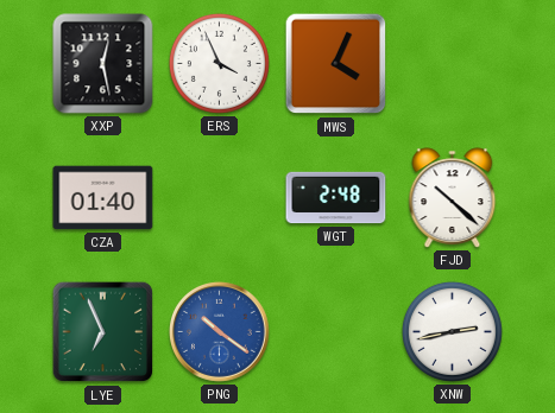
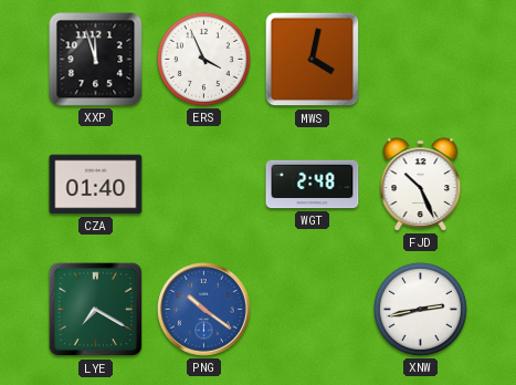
XXP: 12:28 -> 11:57 (96, 60)
MWS: 4:04 -> 4:02 (313, 60)
FJD: 10:22 -> 10:26 (421, 185)
LYE: 6:56 -> 7:20 (96, 310)
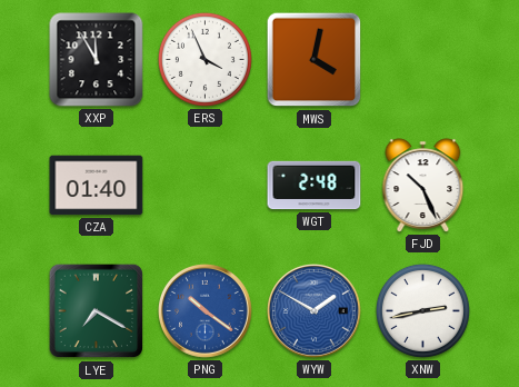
XXP: 11:57 -> 11:55 (97, 60)
WYW: none -> 1:50 (315, 311)
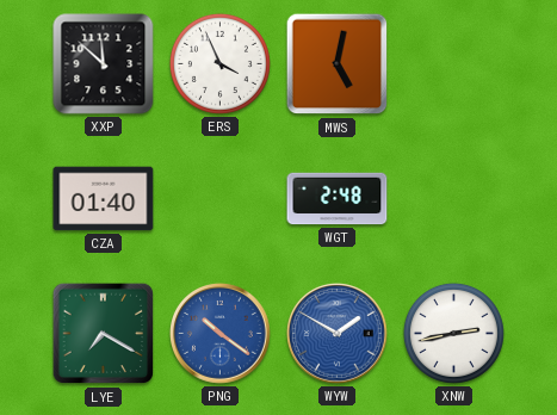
XXP: 11:55 -> 11:52 (104, 64)
MWS: 4:02 -> 5:02 (338, 64)
FJD: 10:26 -> none (423, 186)
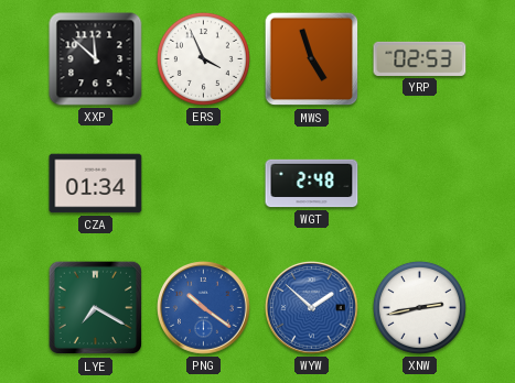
MWS: 5:02 -> 4:57 (312, 59)
YRP: none -> 02:53 (420, 58)
CZA: 01:40 -> 01:34 (96, 184)
WYW: 1:50 -> 1:52 (312, 308)
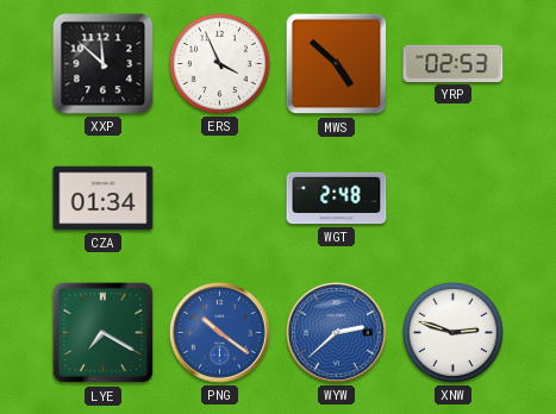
MWS: 4:57 -> 4:52 (337, 64)
WYW: 1:52 -> 2:38 (337, 333)
XNW: 2:43 -> 2:48 (452, 332)
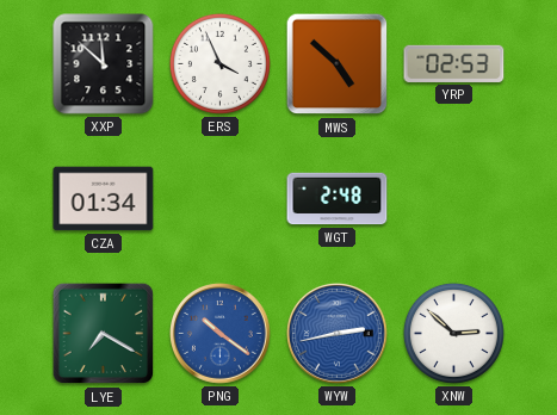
WYW: 2:38 -> 2:43 (338, 334)
XNW: 2:48 -> 2:52 (453, 333)
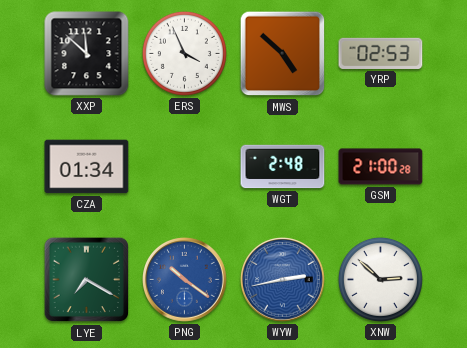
GSM: none -> 21:00 (381, 167)
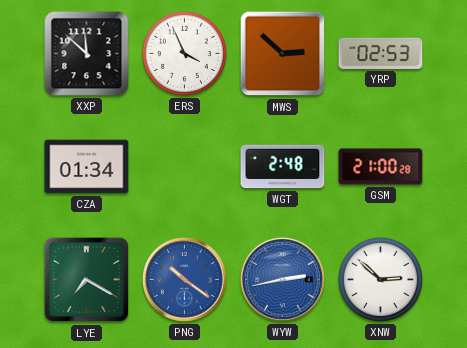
MWS: 4:52 -> 2:52 (283, 54)
